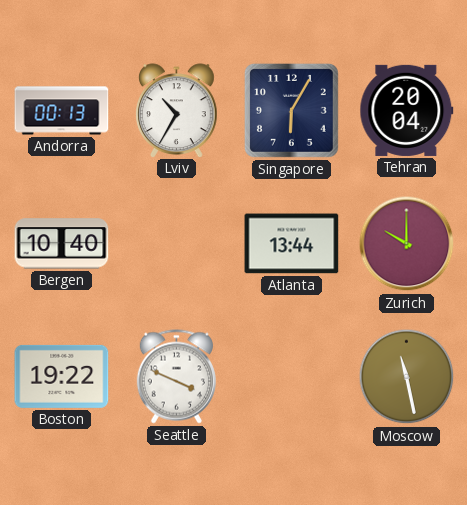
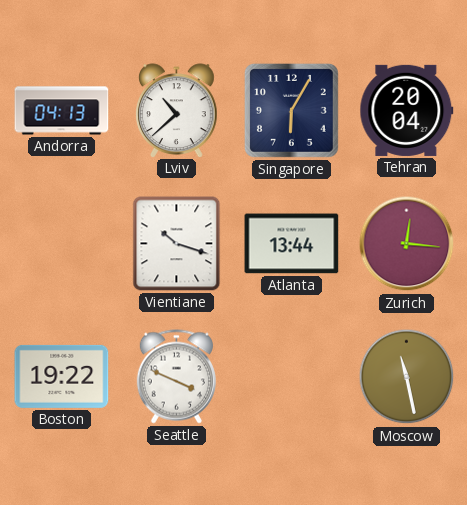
Andorra: 00:13 -> 04:13 (62, 111)
Lviv: 10:35 -> 10:38 (177, 110)
Bergen: 10:40 -> none (62, 244)
Vientiane: none -> 10:18 (177, 244)
Zurich: 10:00 -> 12:16 (407, 244)
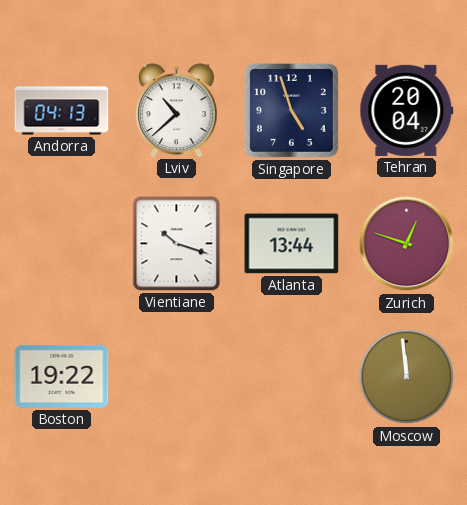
Singapore: 6:05 -> 4:57 (291, 110)
Zurich: 12:16 -> 12:48 (407, 244)
Seattle: 3:49 -> none (176, 377)
Moscow: 11:28 -> 11:59 (407, 377)
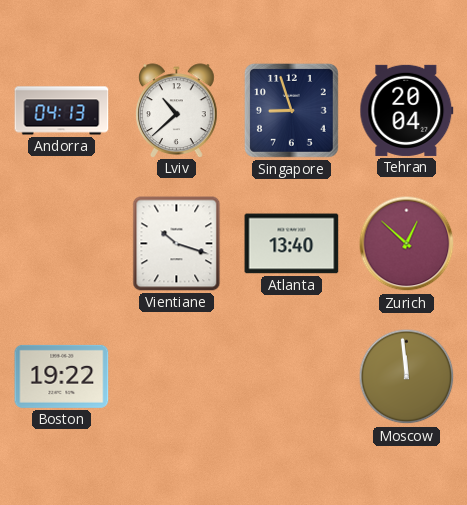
Singapore: 4:57 -> 8:57 (291, 110)
Atlanta: 13:44 -> 13:40 (292, 244)
Zurich: 12:48 -> 12:52 (407, 244)
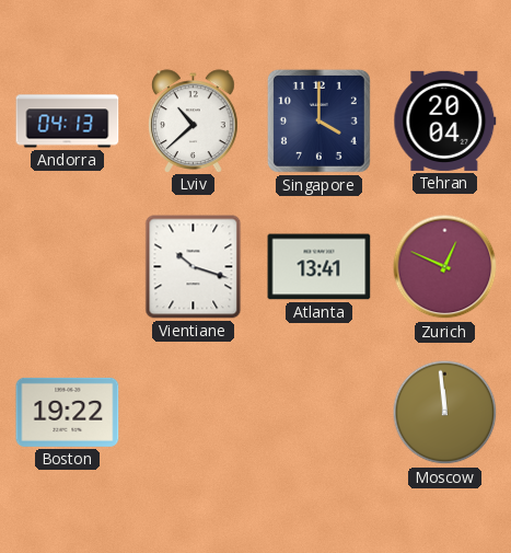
Singapore: 8:57 -> 4:00 (318, 120)
Atlanta: 13:40 -> 13:41 (320, 267)
Zurich: 12:52 -> 12:49 (445, 267)
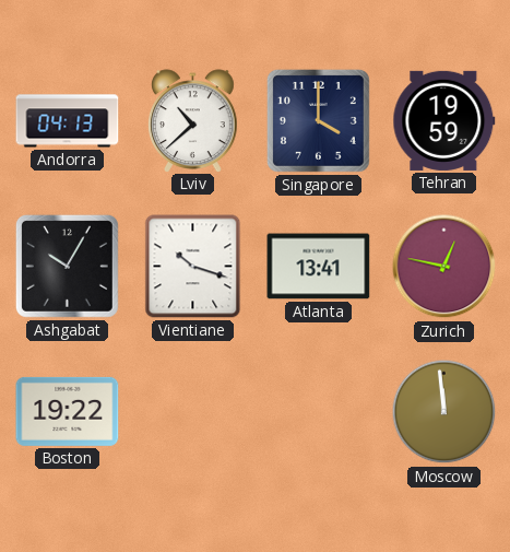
Tehran: 20:04 -> 19:59 (444, 120)
Ashgabat: none -> 10:05 (67, 266)
Zurich: 12:49 -> 12:47 (444, 267)
